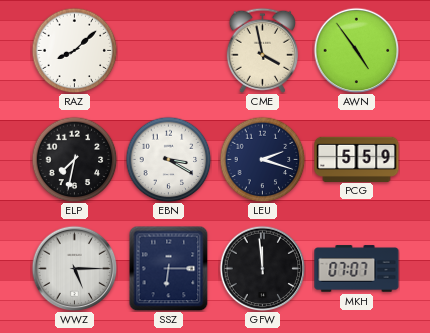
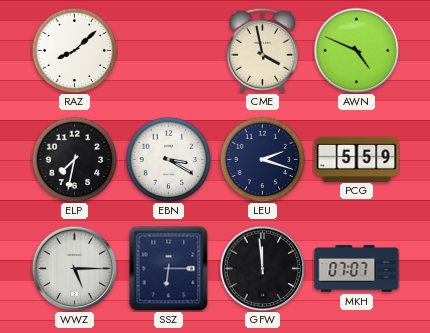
AWN: 4:54 -> 4:49 (356, 50)
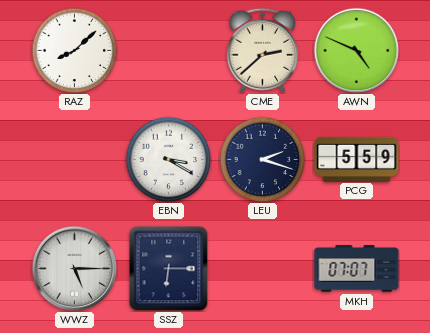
CME: 3:58 -> 2:38 (262, 50)
ELP: 7:32 -> none (74, 159)
GFW: 11:59 -> none (262, 268)
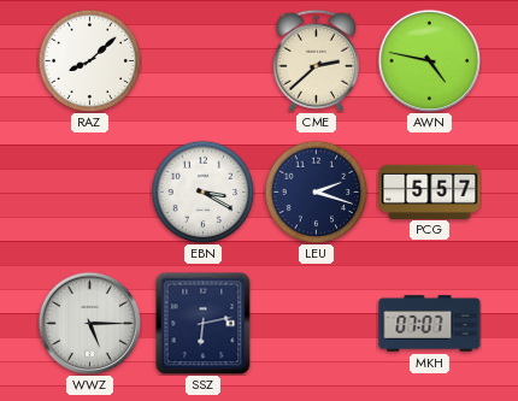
AWN: 4:49 -> 4:47 (429, 60)
PCG: 5:59 -> 5:57 (430, 191)
SSZ: 6:15 -> 6:13 (204, 323)
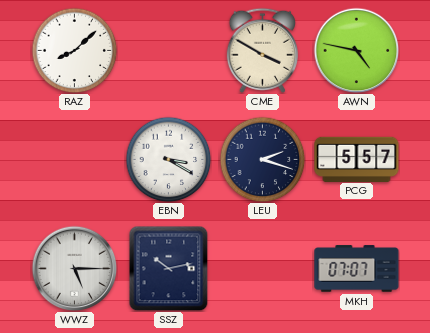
CME: 2:38 -> 3:50 (262, 50)
SSZ: 6:13 -> 10:13 (169, 268)
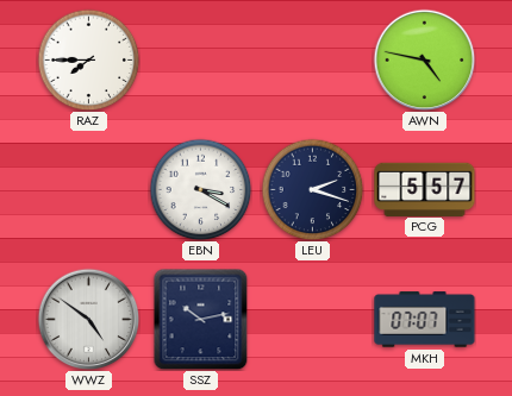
RAZ: 8:08 -> 7:45 (88, 59)
CME: 3:50 -> none (262, 50)
WWZ: 5:15 -> 4:51 (88, 319)
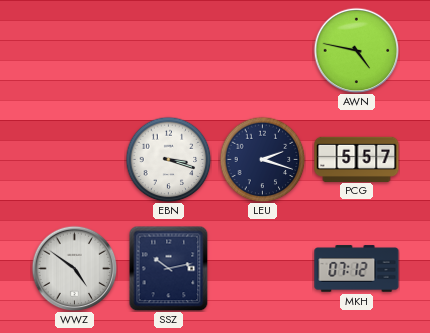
RAZ: 7:45 -> none (88, 59)
EBN: 3:20 -> 3:18 (168, 159)
MKH: 07:07 -> 07:12 (357, 269)
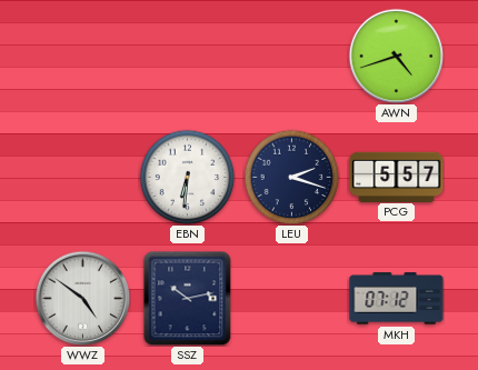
AWN: 4:47 -> 4:42 (396, 56)
EBN: 3:18 -> 6:31 (187, 177)
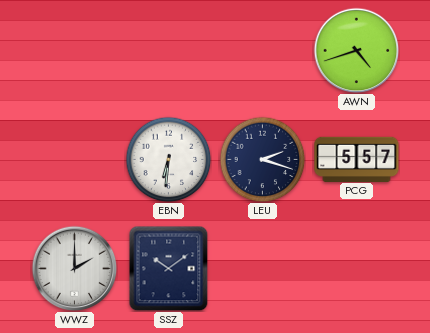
WWZ: 4:51 -> 2:00 (74, 268)
SSZ: 10:13 -> 10:09 (169, 268)
MKH: 07:12 -> none (397, 299)
